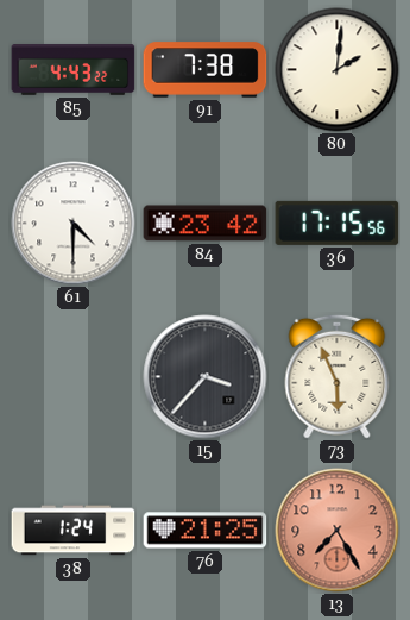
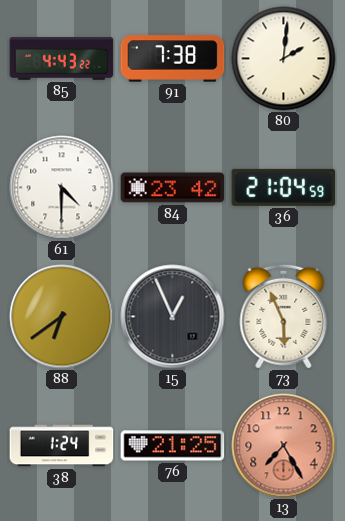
36: 17:15 -> 21:04 (284, 187)
88: none -> 6:39 (62, 317)
15: 3:37 -> 12:56 (173, 317)
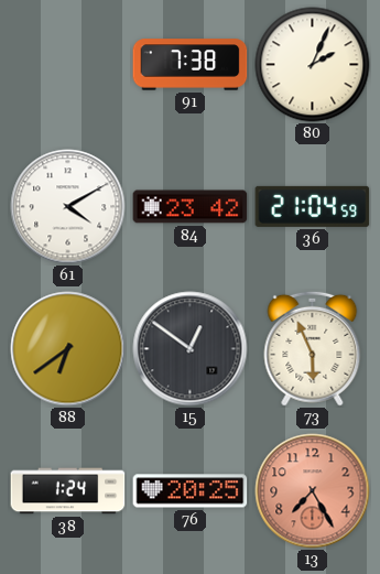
85: 4:43 -> none (62, 59)
80: 2:01 -> 2:04 (313, 65)
61: 4:30 -> 4:10 (68, 207)
15: 12:56 -> 12:51 (191, 349)
76: 21:25 -> 20:25 (191, 491)
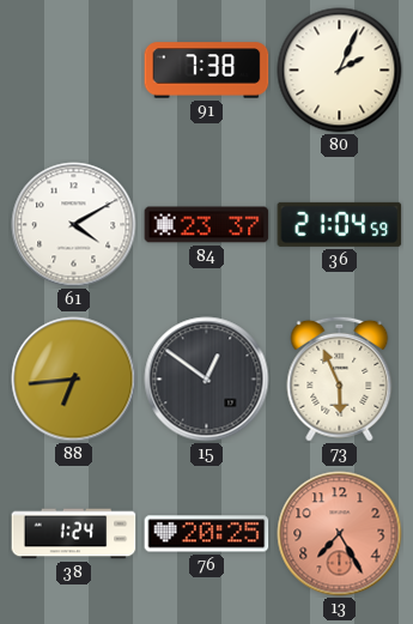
84: 23:42 -> 23:37 (207, 225)
88: 6:39 -> 6:44 (74, 380)
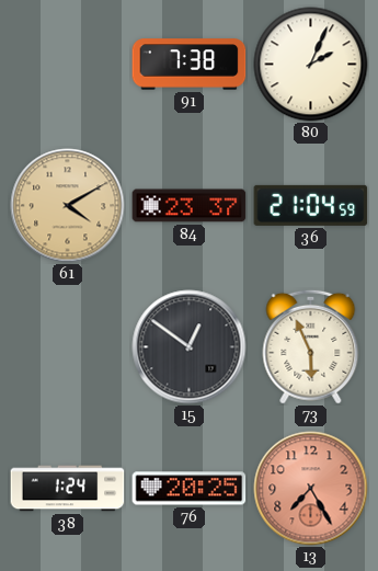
61 dial: white -> champagne (68, 206)
88: 6:44 -> none (74, 380)
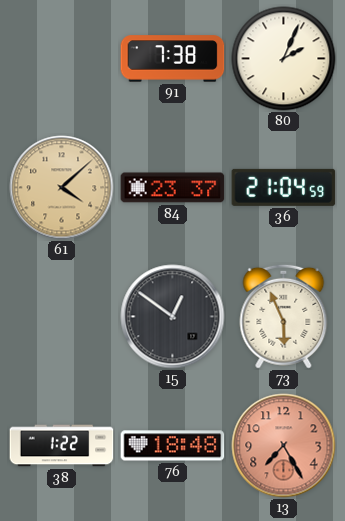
61: 4:10 -> 4:08 (62, 188)
38: 1:24 -> 1:22 (62, 446)
76: 20:25 -> 18:48 (173, 446)
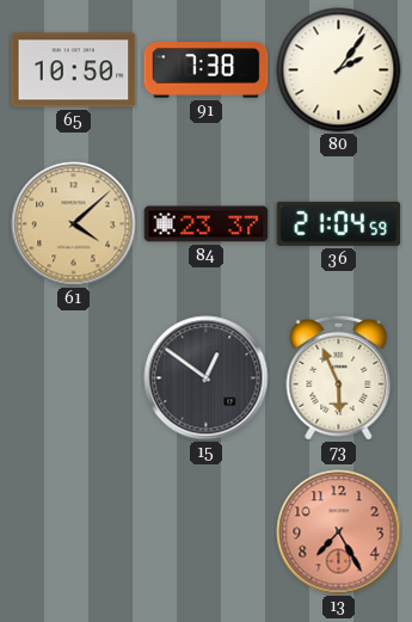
65: none -> 10:50 (74, 70)
80: 2:04 -> 2:06 (339, 70)
38: 1:22 -> none (62, 446)
76: 18:48 -> none (173, 446)
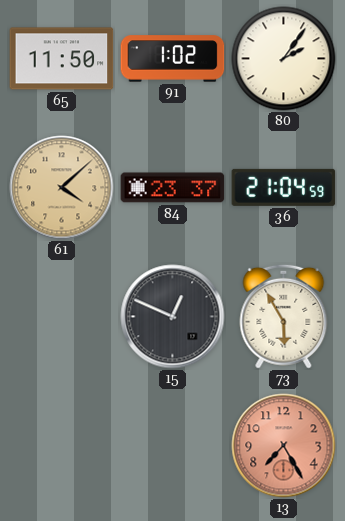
65: 10:50 -> 11:50 (62, 59)
91: 7:38 -> 1:02 (173, 59)
15: 12:51 -> 12:49 (173, 317)
73: 5:56 -> 5:55 (284, 316)
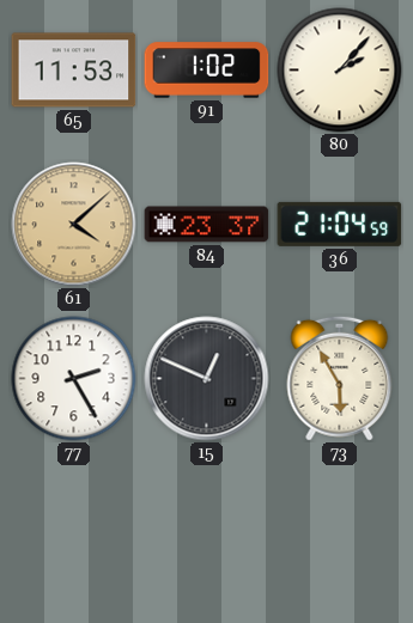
65: 11:50 -> 11:53 (74, 71)
80: 2:06 -> 2:07 (340, 71)
77: none -> 2:25 (74, 379)
13: 7:25 -> none (284, 446)
